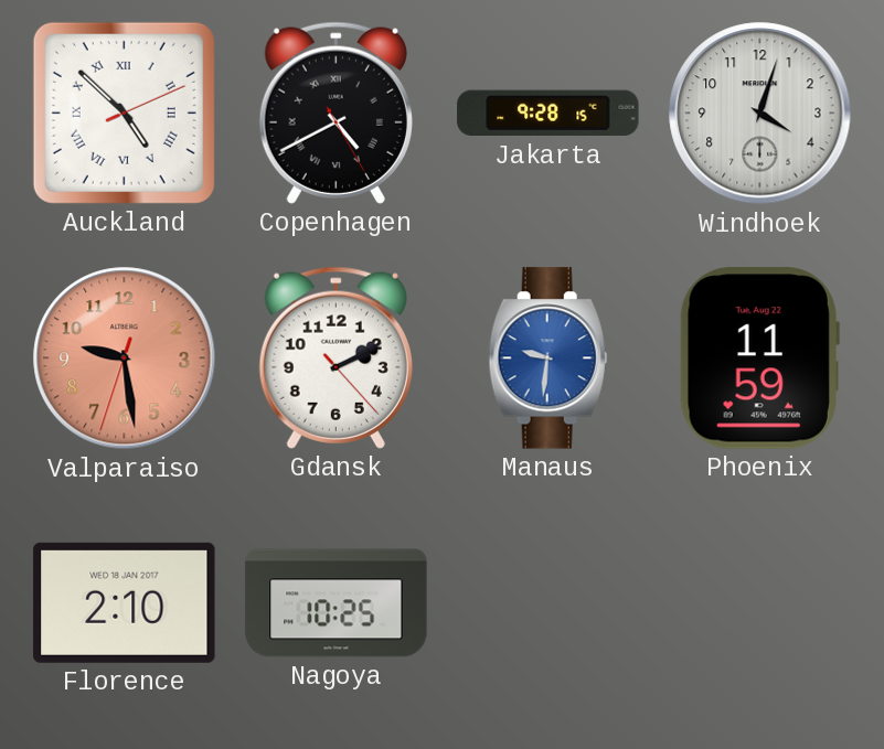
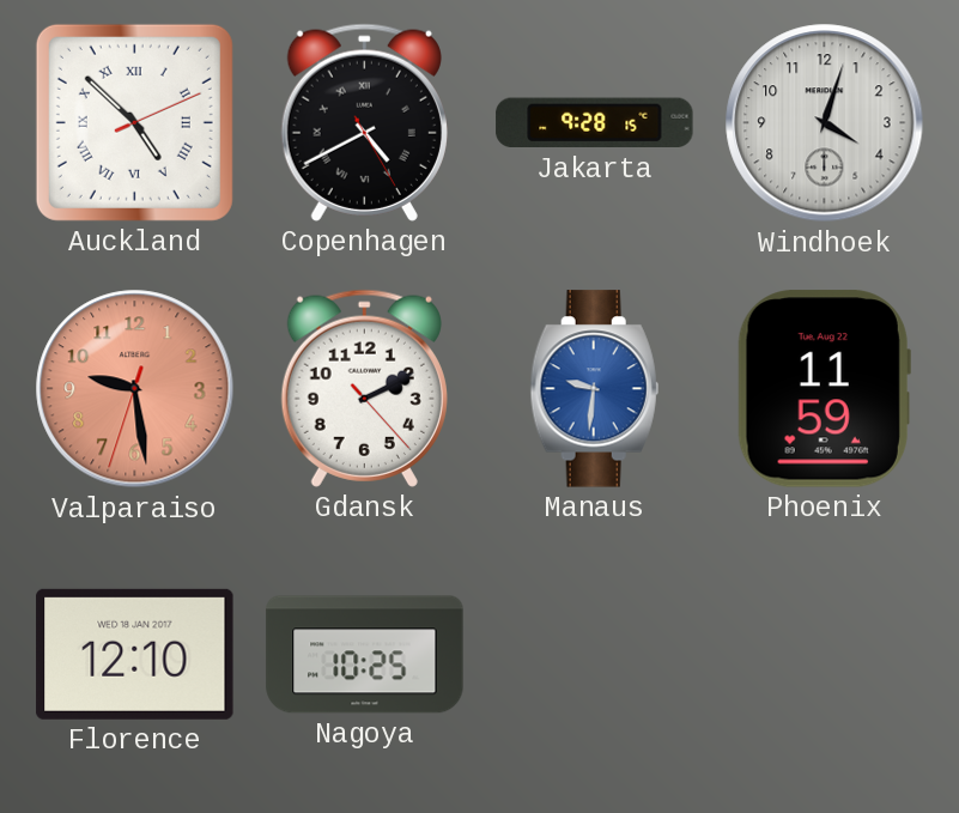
Florence: 2:10 -> 12:10 (135, 654)
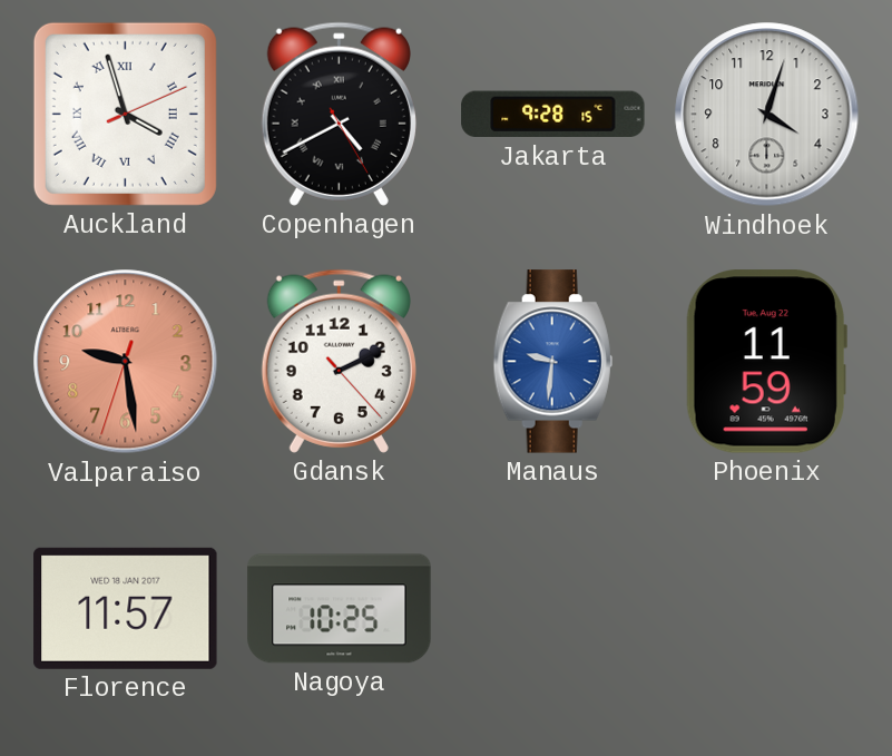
Auckland: 4:52 -> 3:57 (125, 114)
Florence: 12:10 -> 11:57 (126, 608)
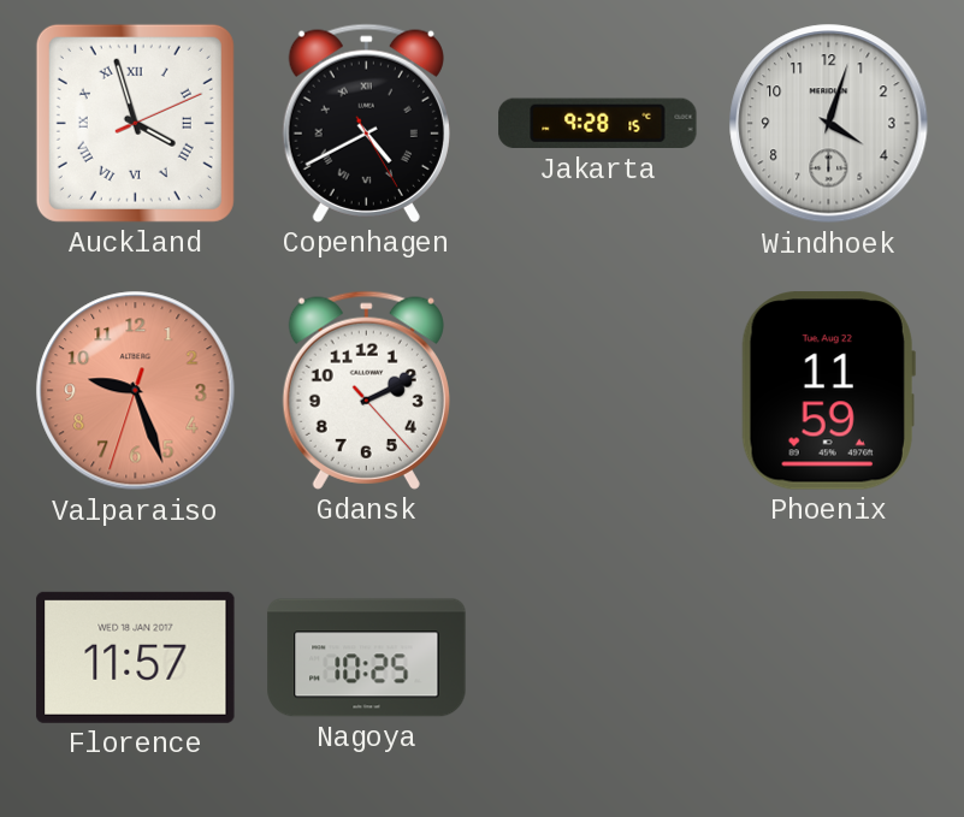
Valparaiso: 9:28 -> 9:26 (136, 391)
Manaus: 9:31 -> none (552, 362)
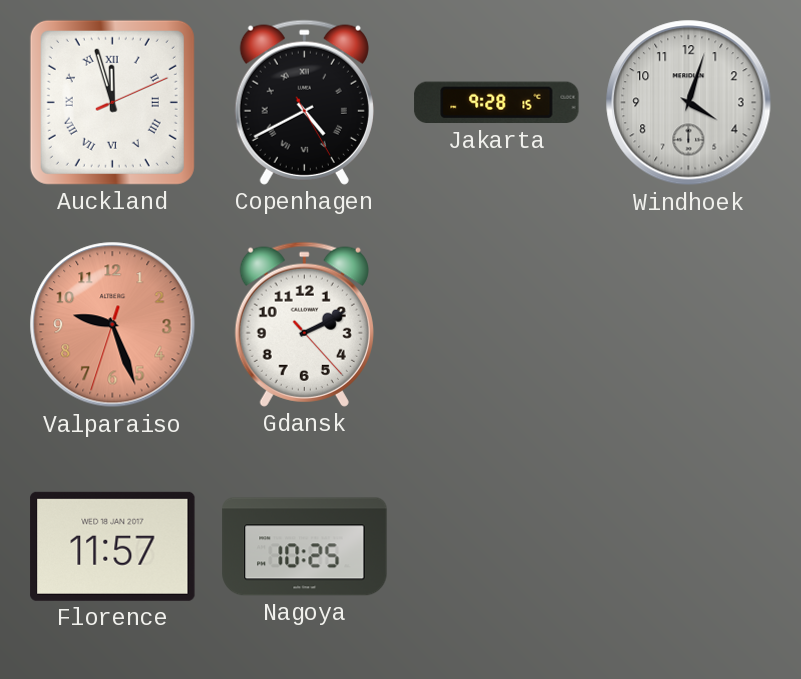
Auckland: 3:57 -> 11:57 (112, 102)
Phoenix: 11:59 -> none (828, 391)
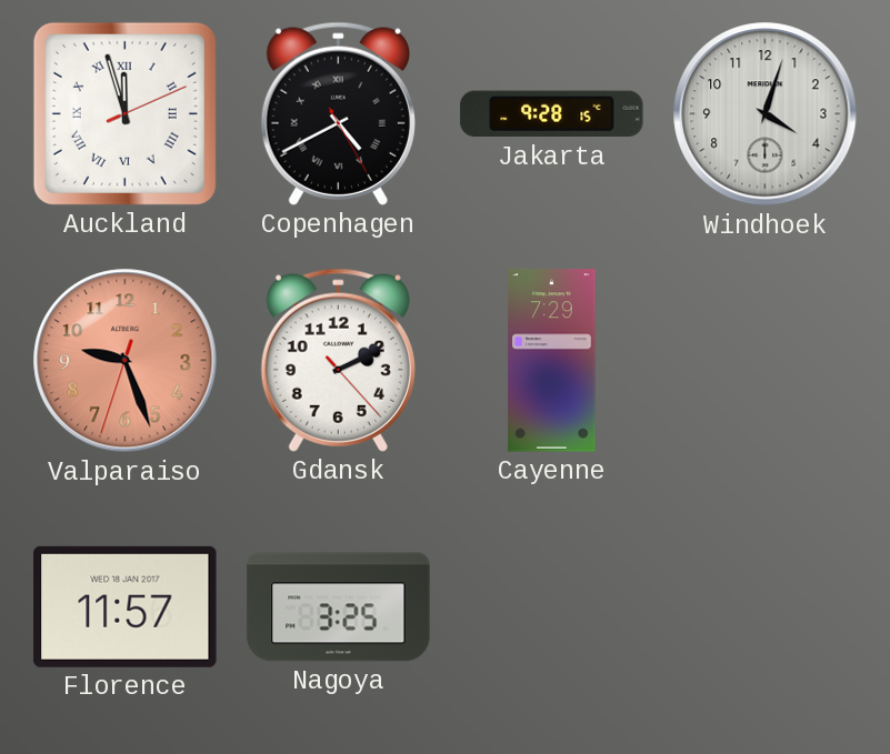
Cayenne: none -> 7:29 (552, 361)
Nagoya: 10:25 -> 3:25 (339, 607)
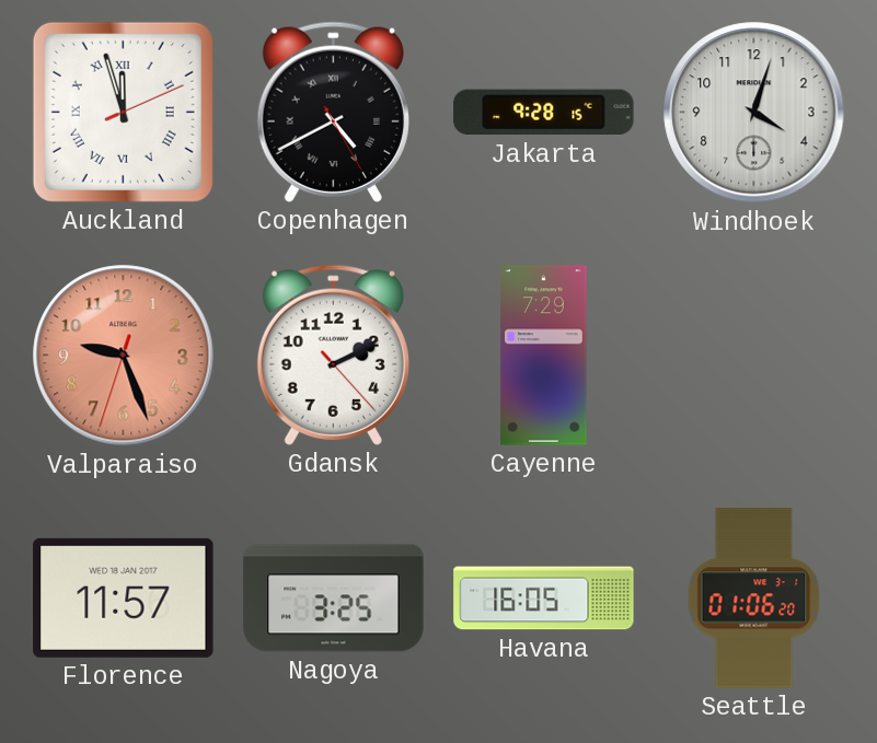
Havana: none -> 16:05 (544, 599)
Seattle: none -> 01:06 (754, 599)
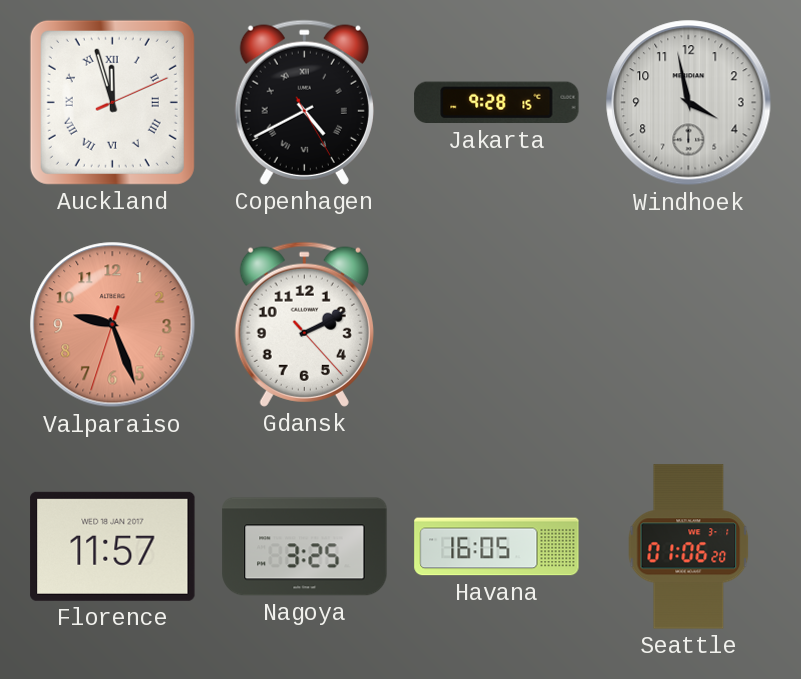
Windhoek: 4:03 -> 3:58 (689, 103)
Cayenne: 7:29 -> none (544, 356)
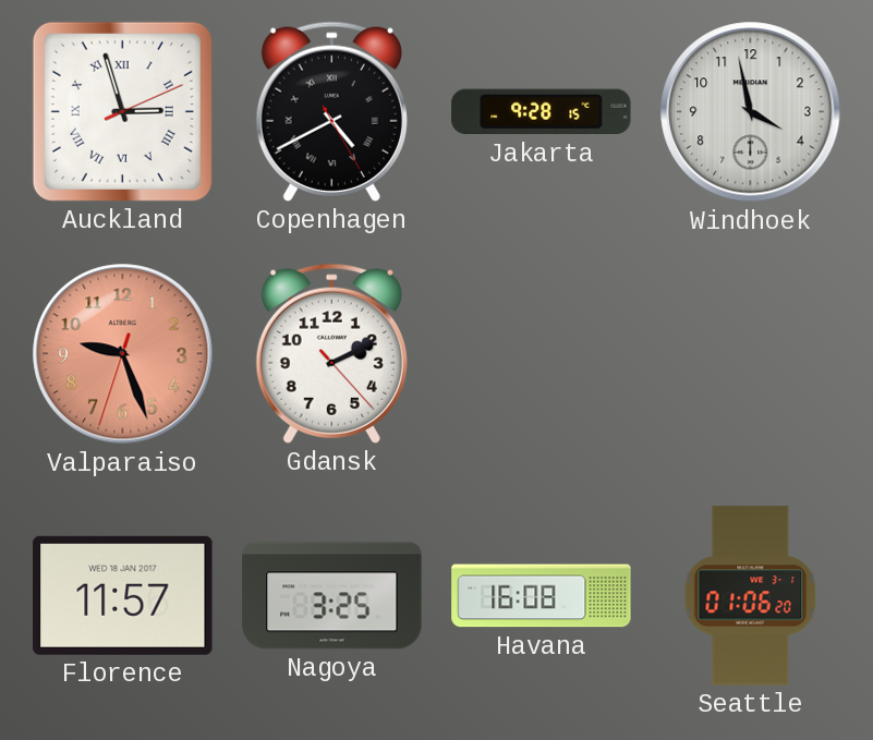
Auckland: 11:57 -> 2:57 (122, 111)
Havana: 16:05 -> 16:08 (542, 596)
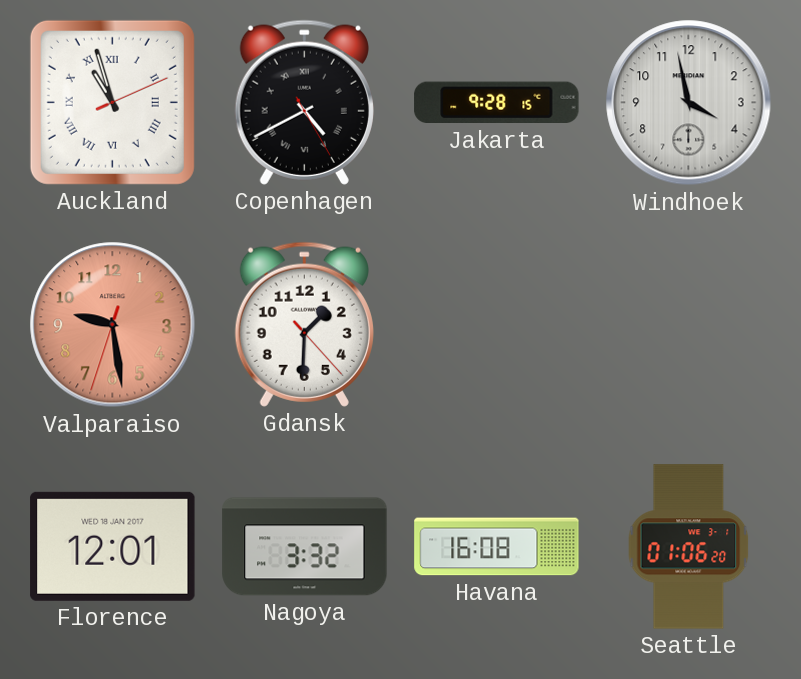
Auckland: 2:57 -> 10:57 (112, 102)
Valparaiso: 9:26 -> 9:28 (113, 325)
Gdansk: 2:10 -> 1:30 (304, 324)
Florence: 11:57 -> 12:01 (113, 546)
Nagoya: 3:25 -> 3:32 (305, 547)
